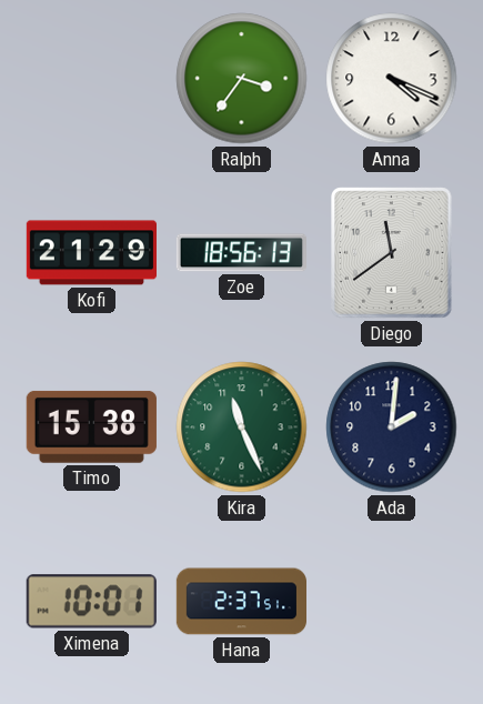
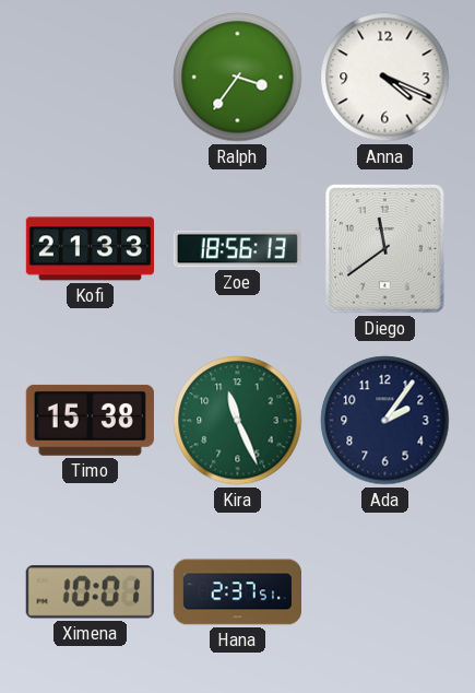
Kofi: 21:29 -> 21:33 (90, 249)
Ada: 2:01 -> 2:06 (385, 421)
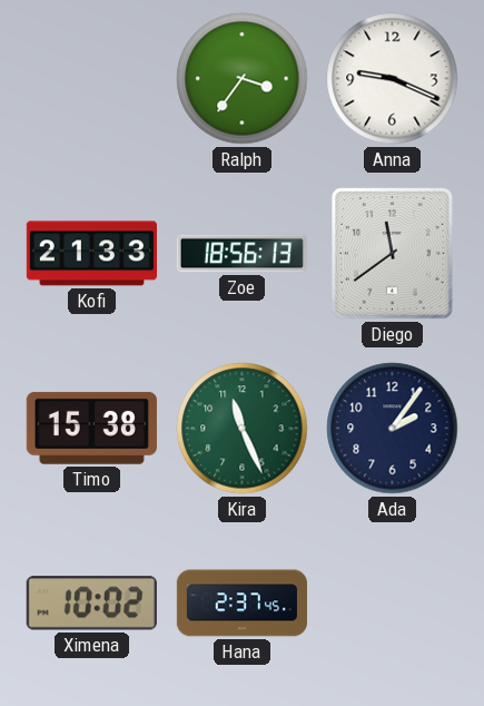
Anna: 4:19 -> 9:19 (393, 79)
Ximena: 10:01 -> 10:02 (91, 604)
Hana: 2:37:51 -> 2:37:45 (241, 604)
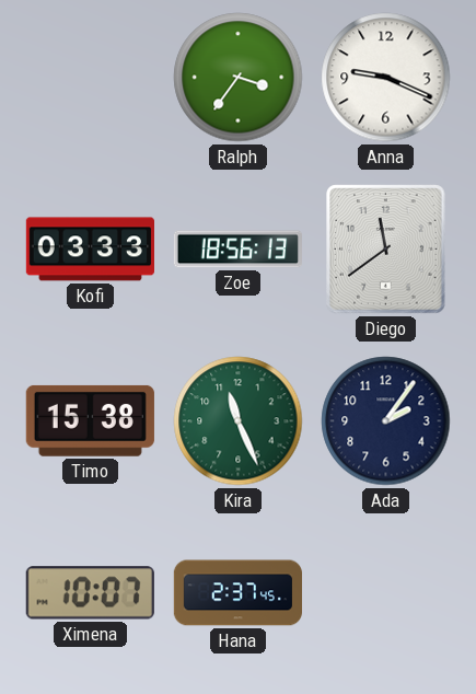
Kofi: 21:33 -> 03:33 (90, 250)
Ximena: 10:02 -> 10:07 (90, 593)
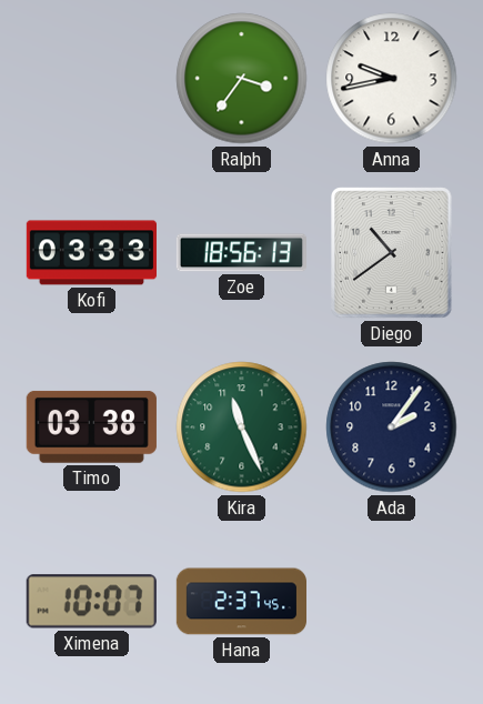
Anna: 9:19 -> 9:43 (392, 79)
Diego: 11:39 -> 10:39 (392, 253)
Timo: 15:38 -> 03:38 (91, 426)
